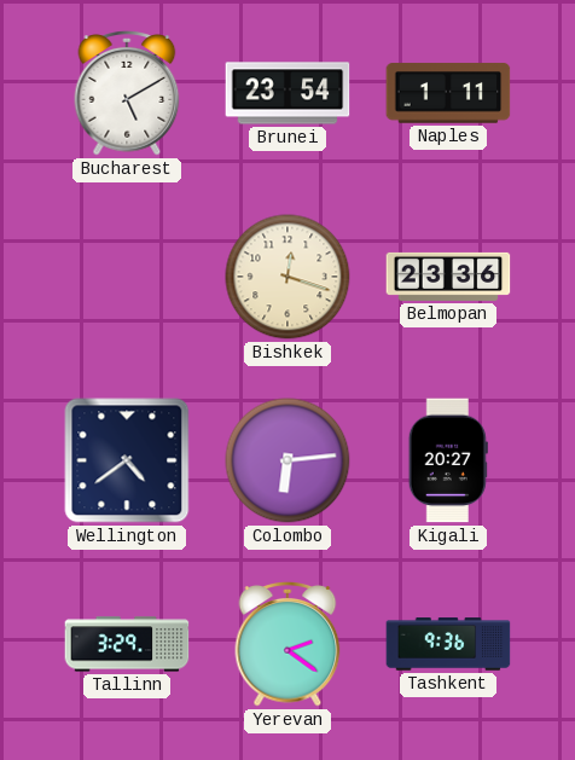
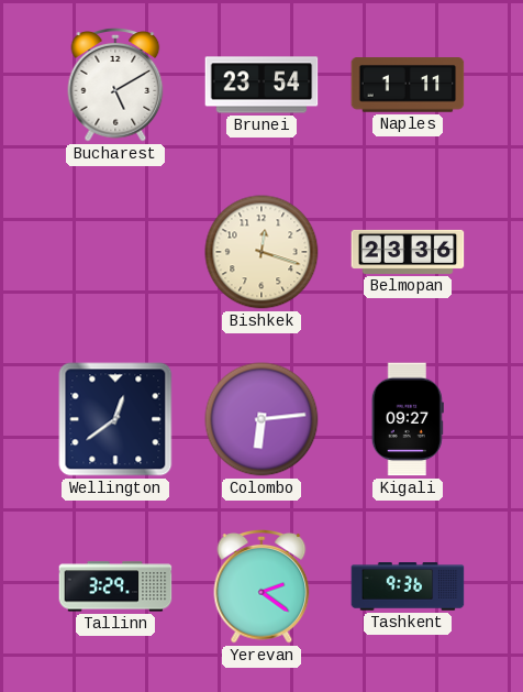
Wellington: 4:39 -> 12:39 (115, 419)
Kigali: 20:27 -> 09:27 (408, 419)
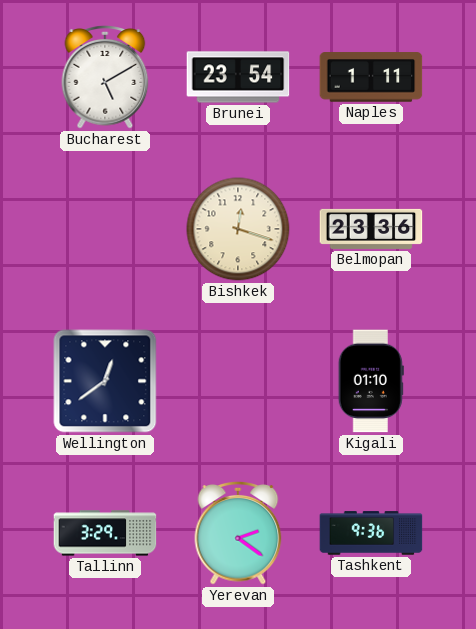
Colombo: 6:14 -> none (261, 419)
Kigali: 09:27 -> 01:10 (371, 381)
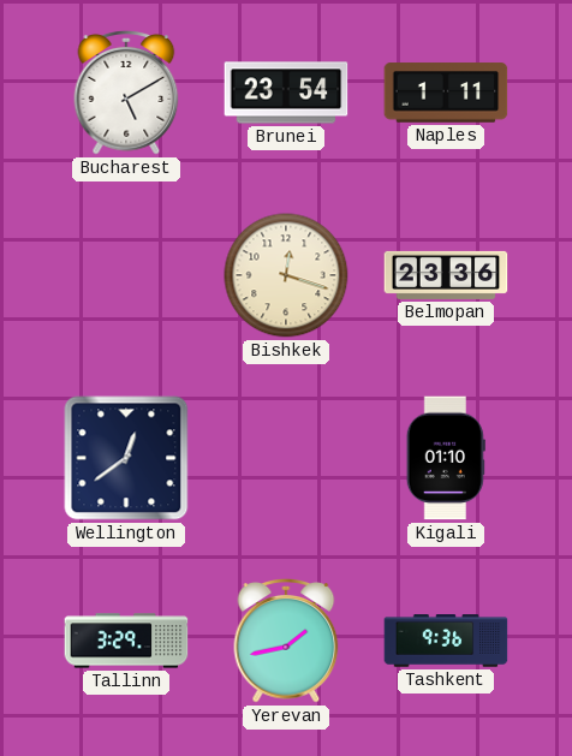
Yerevan: 2:21 -> 1:43 (286, 642)
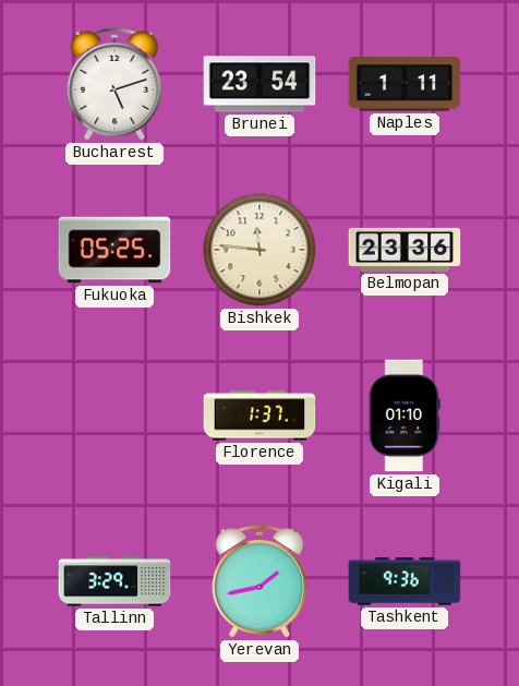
Bucharest: 5:10 -> 5:12 (114, 85)
Fukuoka: none -> 05:25 (114, 250)
Bishkek: 12:18 -> 11:46 (259, 250)
Wellington: 12:39 -> none (126, 458)
Florence: none -> 1:37 (259, 416)
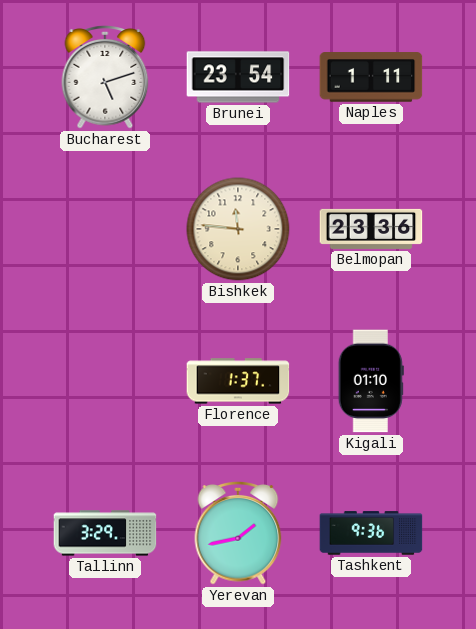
Fukuoka: 05:25 -> none (114, 250)
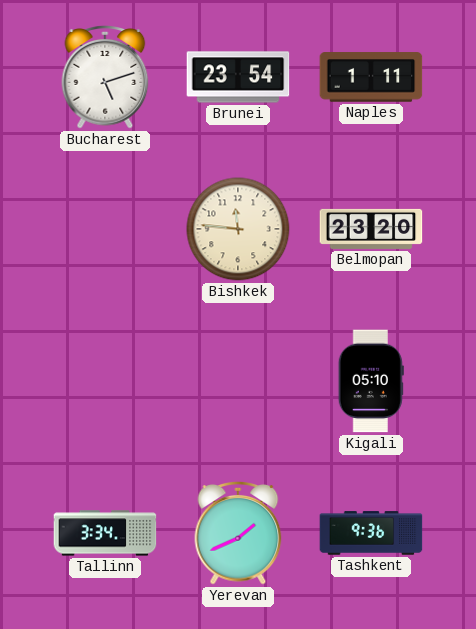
Belmopan: 23:36 -> 23:20 (371, 229)
Florence: 1:37 -> none (238, 381)
Kigali: 01:10 -> 05:10 (371, 381)
Tallinn: 3:29 -> 3:34 (105, 533)
Yerevan: 1:43 -> 1:41 (238, 534)
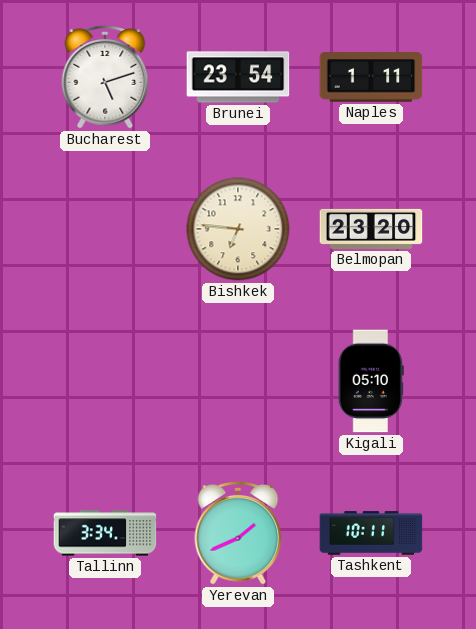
Bishkek: 11:46 -> 6:46 (238, 229)
Tashkent: 9:36 -> 10:11 (371, 533)
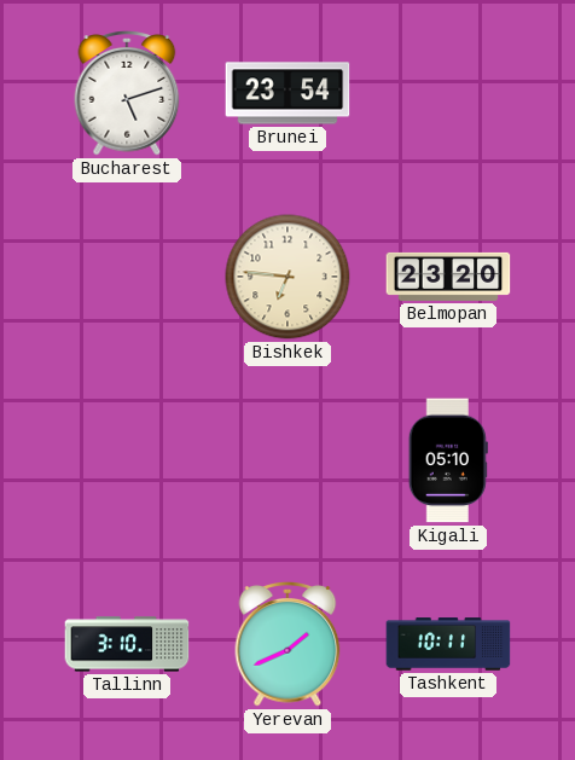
Naples: 1:11 -> none (371, 77)
Tallinn: 3:34 -> 3:10 (127, 644)
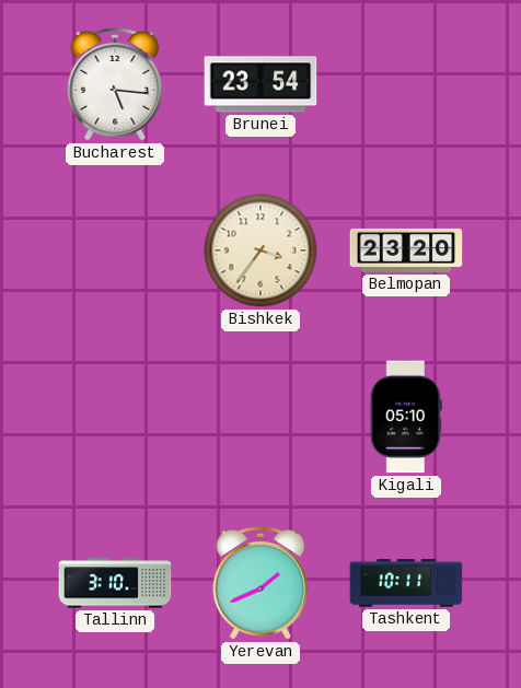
Bucharest: 5:12 -> 5:16 (115, 85)
Bishkek: 6:46 -> 3:36 (260, 250)
